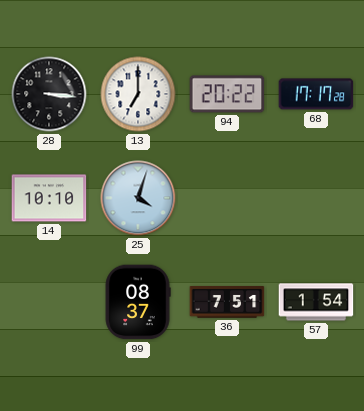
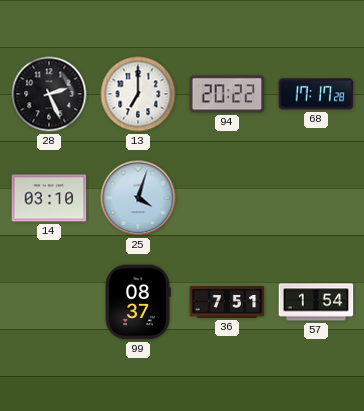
28: 3:16 -> 2:26 (49, 94)
14: 10:10 -> 03:10 (49, 198)
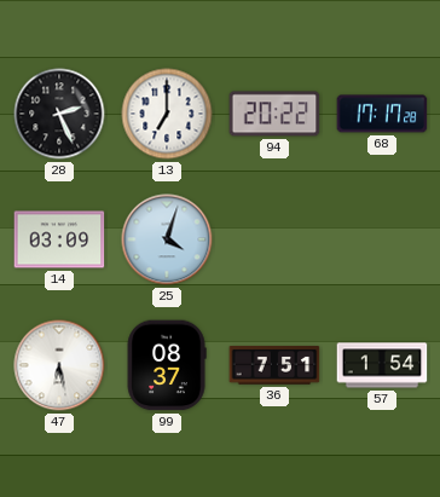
14: 03:10 -> 03:09 (59, 239)
47: none -> 6:28 (59, 365)
